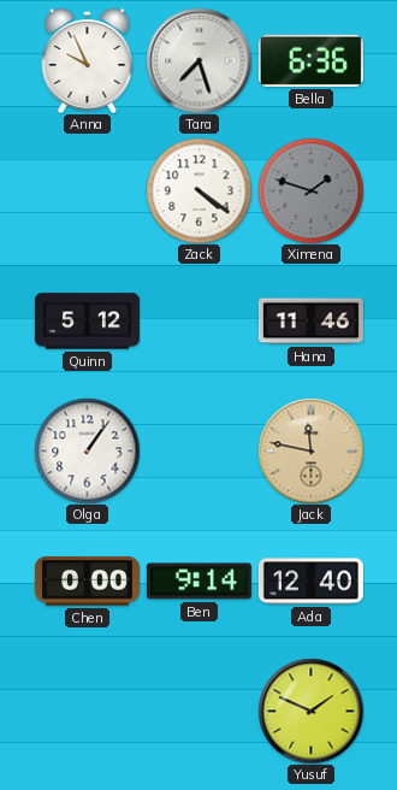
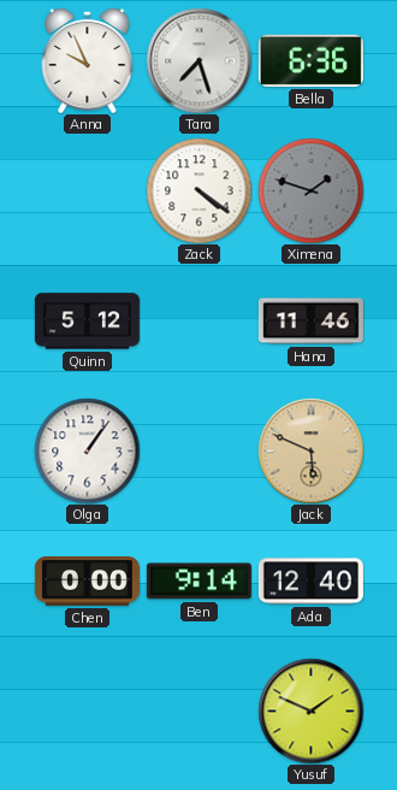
Jack: 11:47 -> 5:49 (310, 450)
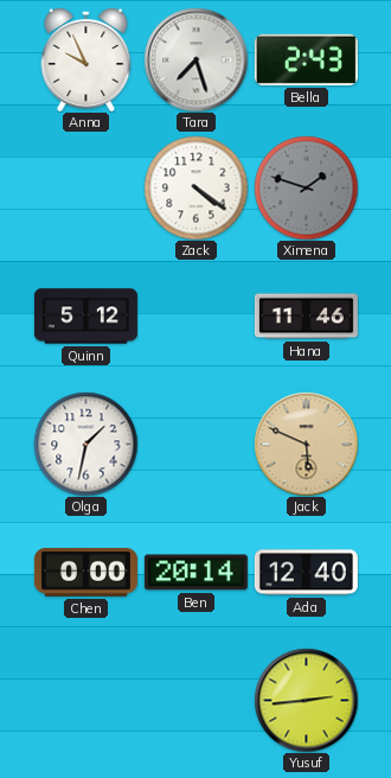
Bella: 6:36 -> 2:43 (306, 59)
Olga: 1:06 -> 1:32 (85, 444)
Ben: 9:14 -> 20:14 (195, 573)
Yusuf: 1:49 -> 2:44 (306, 700)
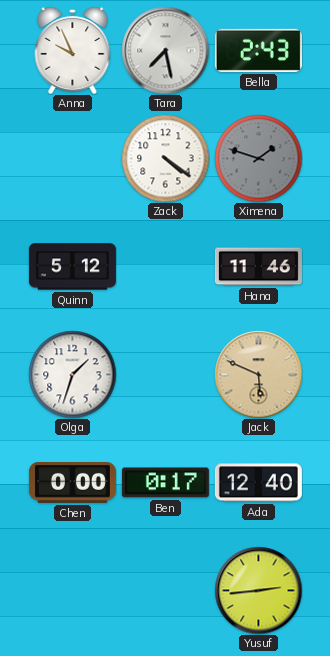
Tara: 7:27 -> 7:28 (165, 50)
Olga: 1:32 -> 1:33 (72, 374)
Ben: 20:14 -> 0:17 (165, 483)
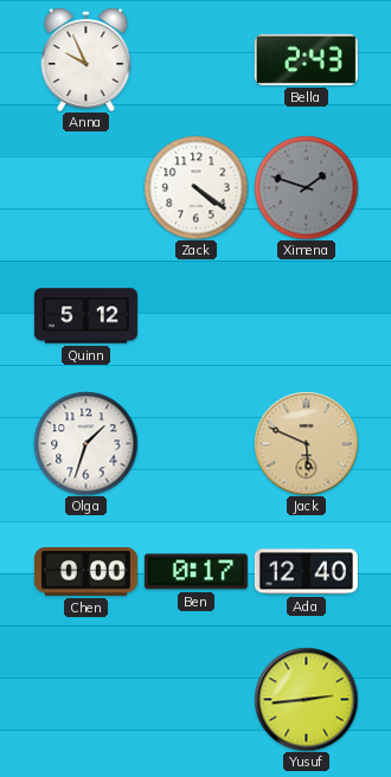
Tara: 7:28 -> none (165, 50)
Hana: 11:46 -> none (258, 267)
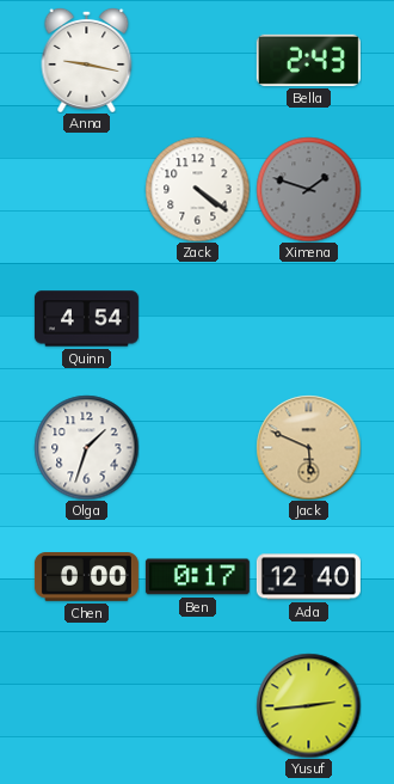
Anna: 9:56 -> 9:17 (87, 61)
Quinn: 5:12 -> 4:54 (86, 319)
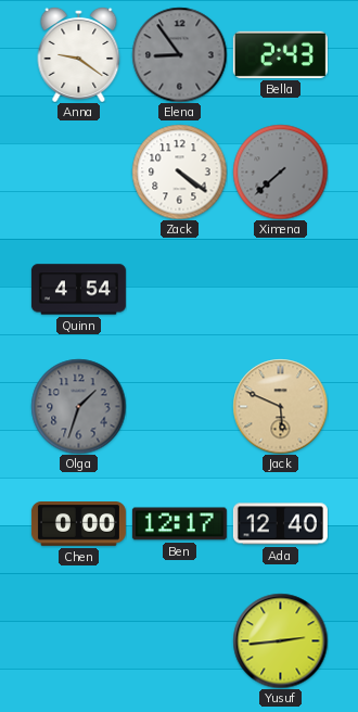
Anna: 9:17 -> 9:21 (79, 55)
Elena: none -> 8:54 (179, 54)
Ximena: 1:48 -> 7:38 (280, 171)
Olga dial: white -> grey (78, 406)
Ben: 0:17 -> 12:17 (179, 524)
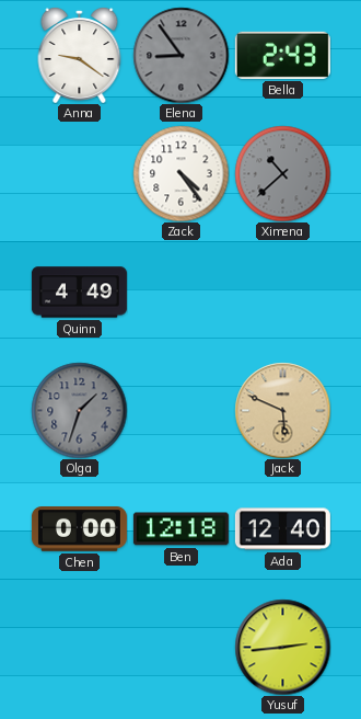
Zack: 4:21 -> 4:24 (180, 173)
Ximena: 7:38 -> 10:38 (282, 173)
Quinn: 4:54 -> 4:49 (79, 293)
Ben: 12:17 -> 12:18 (180, 529)
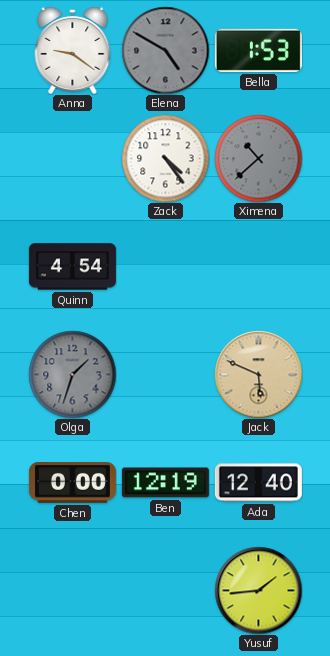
Elena: 8:54 -> 4:50 (165, 50)
Bella: 2:43 -> 1:53 (258, 50)
Quinn: 4:49 -> 4:54 (72, 267)
Ben: 12:18 -> 12:19 (165, 483)
Yusuf: 2:44 -> 1:44 (258, 590)
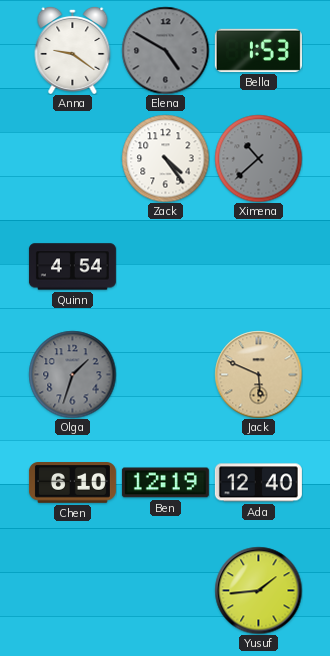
Chen: 0:00 -> 6:10 (72, 483)
